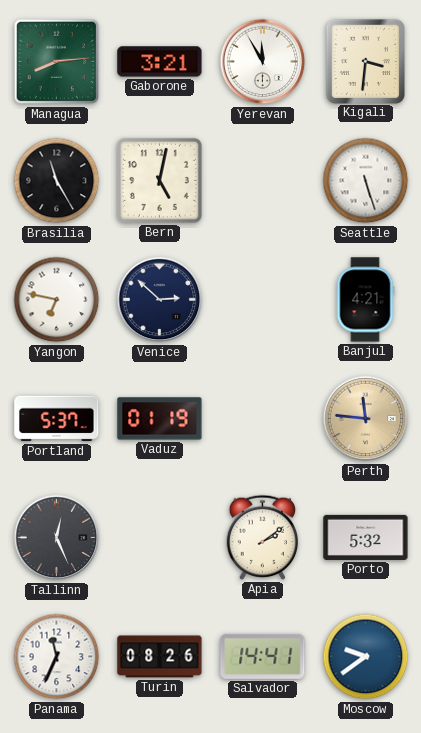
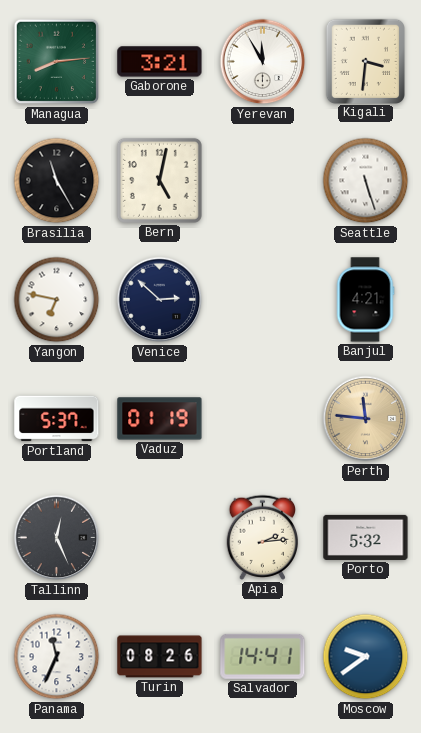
Apia: 2:09 -> 2:14 (262, 537)
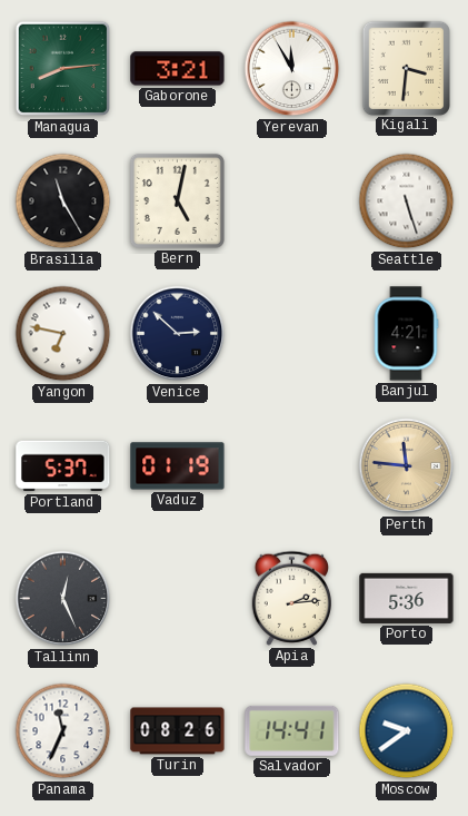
Porto: 5:32 -> 5:36 (407, 598)
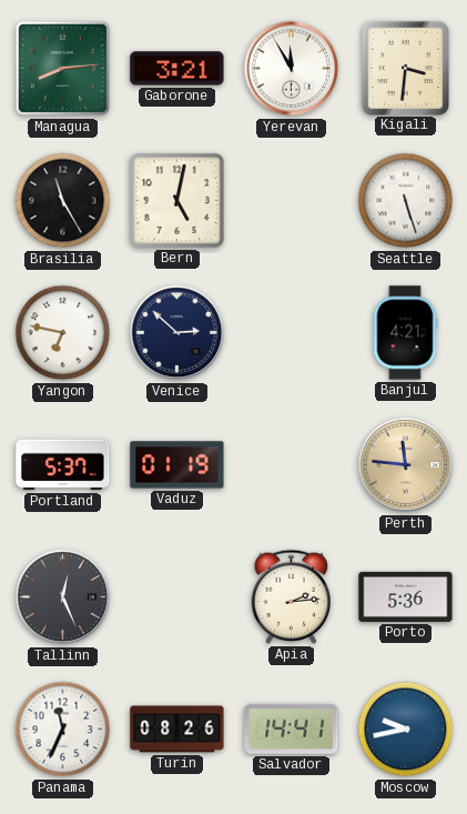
Moscow: 9:39 -> 9:43 (406, 730)
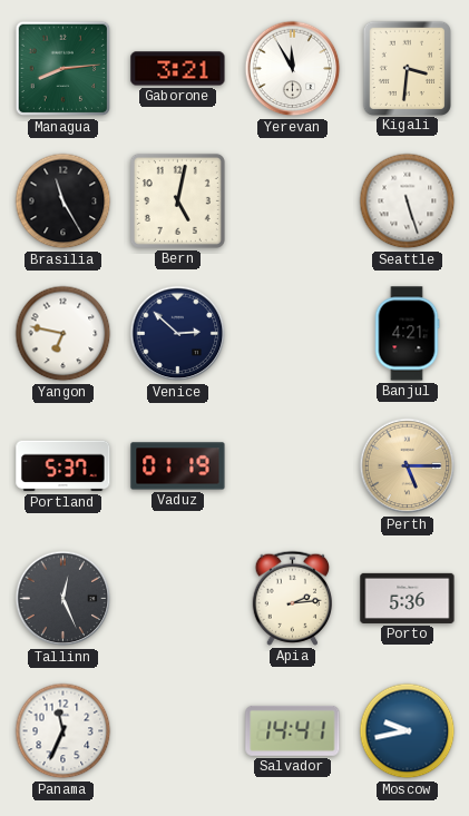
Perth: 11:46 -> 5:15 (408, 466)
Turin: 08:26 -> none (177, 730)
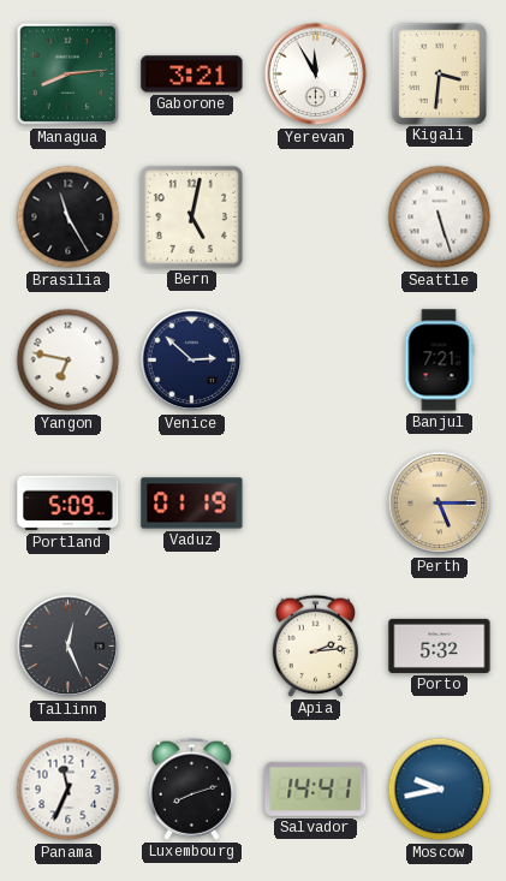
Banjul: 4:21 -> 7:21 (439, 361)
Portland: 5:37 -> 5:09 (69, 504)
Porto: 5:36 -> 5:32 (440, 645)
Luxembourg: none -> 8:12 (191, 788)
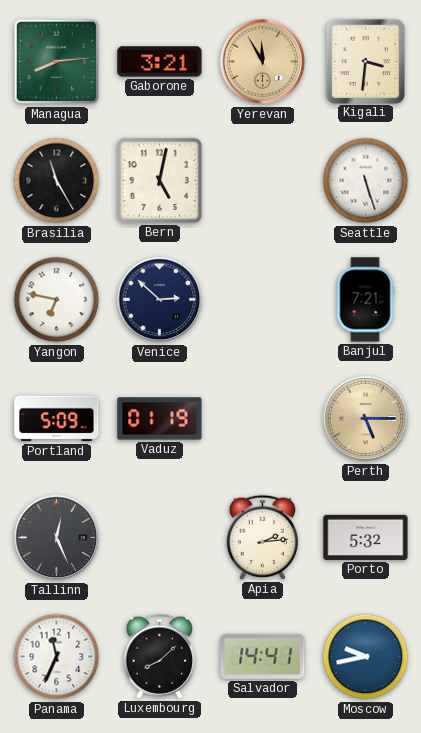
Yerevan dial: white -> champagne (263, 62)
Luxembourg: 8:12 -> 8:08 (159, 656)
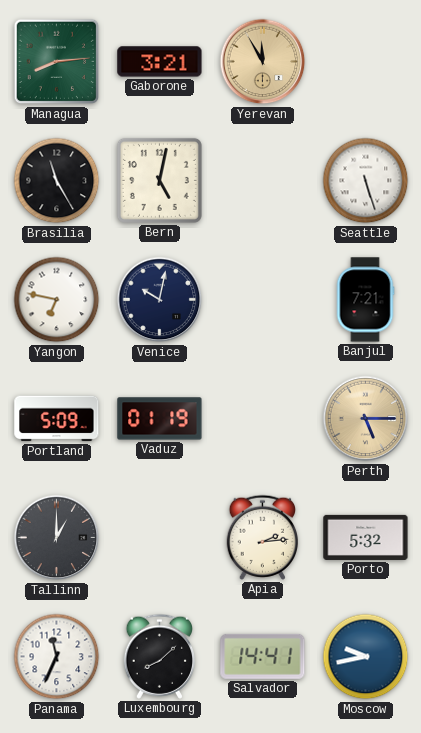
Kigali: 3:31 -> none (365, 61)
Venice: 2:52 -> 10:02 (160, 300)
Tallinn: 12:26 -> 1:00 (57, 538)
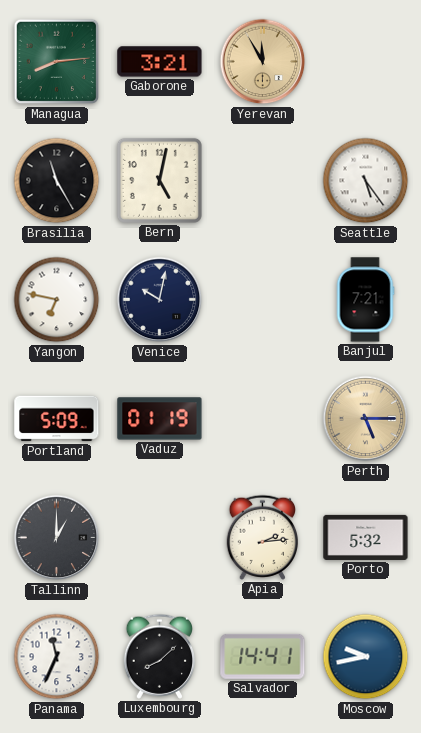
Seattle: 5:27 -> 5:24 (366, 181)
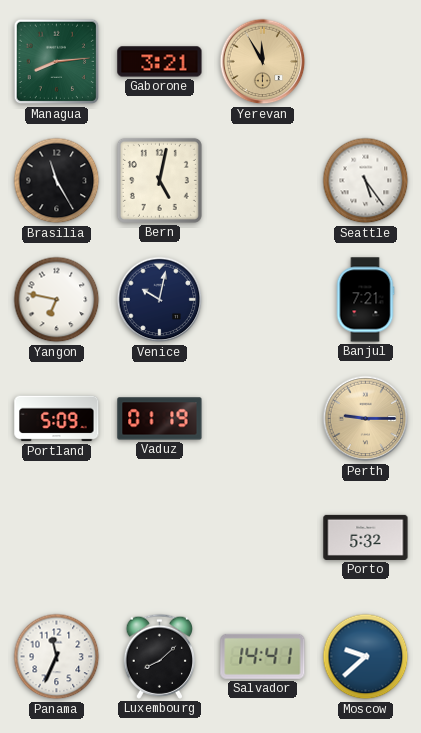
Perth: 5:15 -> 9:15 (366, 419)
Tallinn: 1:00 -> none (57, 538)
Apia: 2:14 -> none (262, 537)
Moscow: 9:43 -> 9:38 (366, 657)
